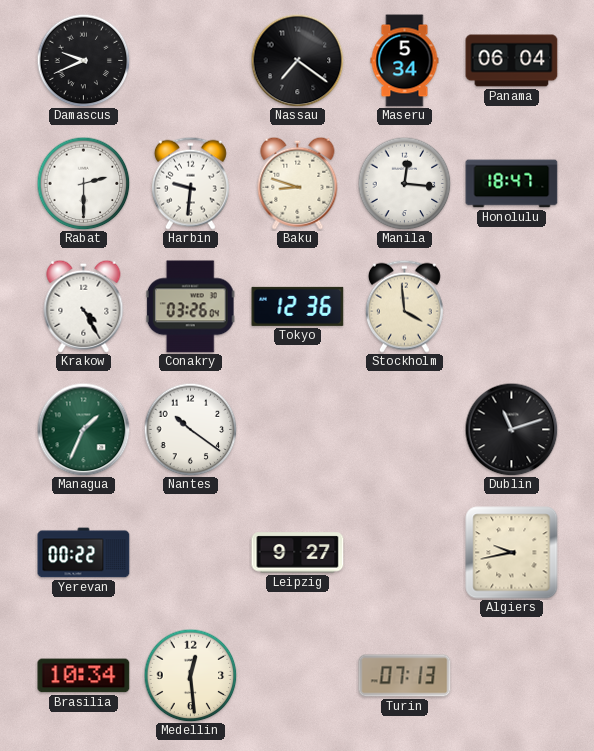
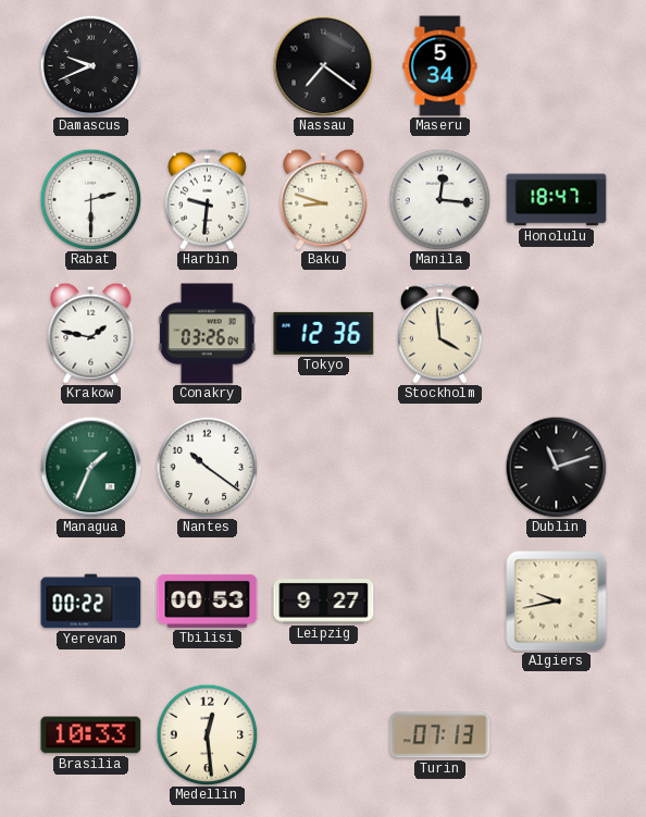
Panama: 06:04 -> none (512, 61)
Krakow: 4:25 -> 1:47 (91, 333)
Tbilisi: none -> 00:53 (208, 601)
Brasilia: 10:34 -> 10:33 (91, 735)
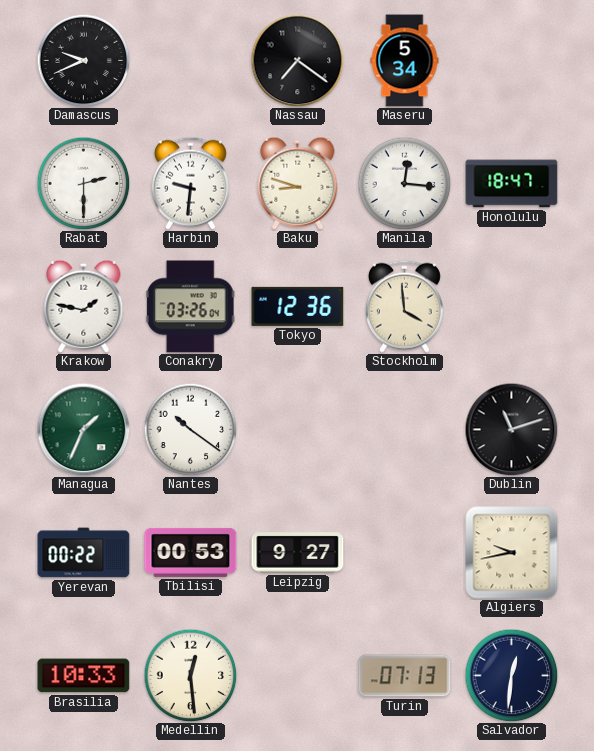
Salvador: none -> 12:31 (511, 675)
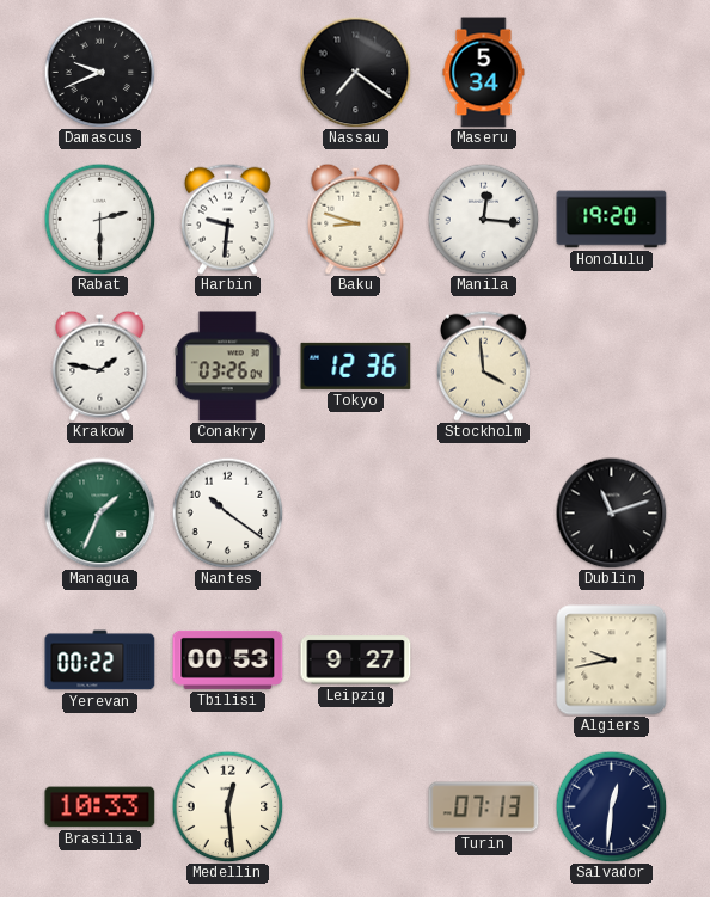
Honolulu: 18:47 -> 19:20 (612, 220)
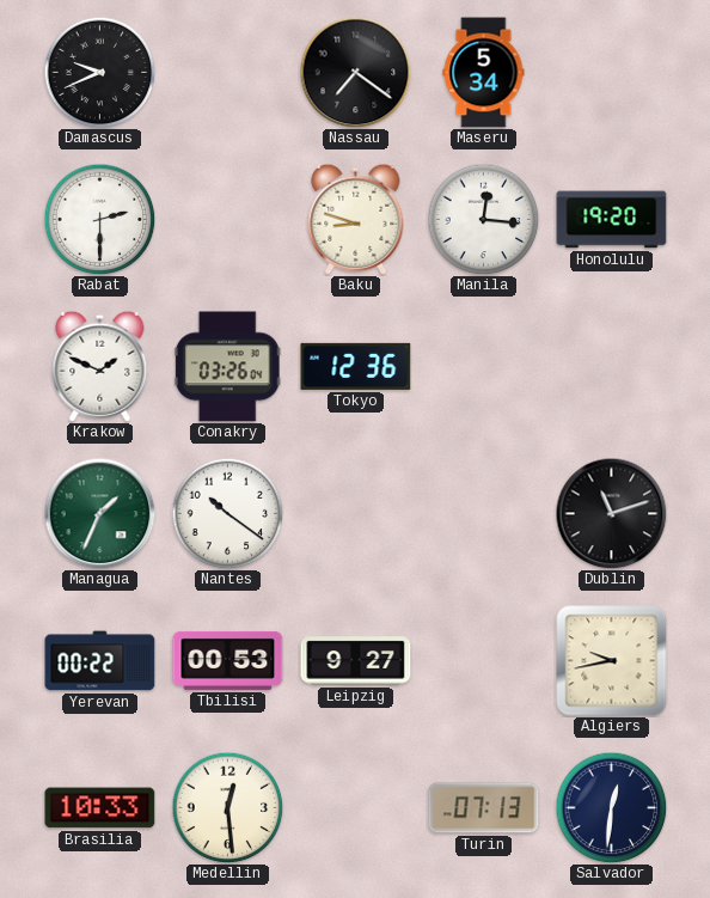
Harbin: 9:31 -> none (227, 219)
Krakow: 1:47 -> 1:49 (100, 366)
Stockholm: 3:59 -> none (483, 365)
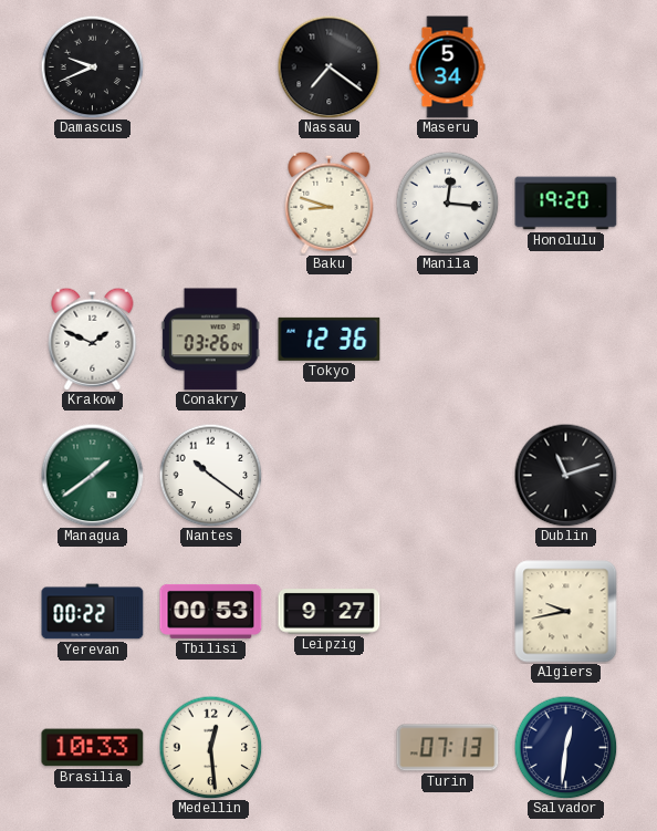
Rabat: 2:30 -> none (99, 219)
Managua: 1:34 -> 1:39 (92, 475)
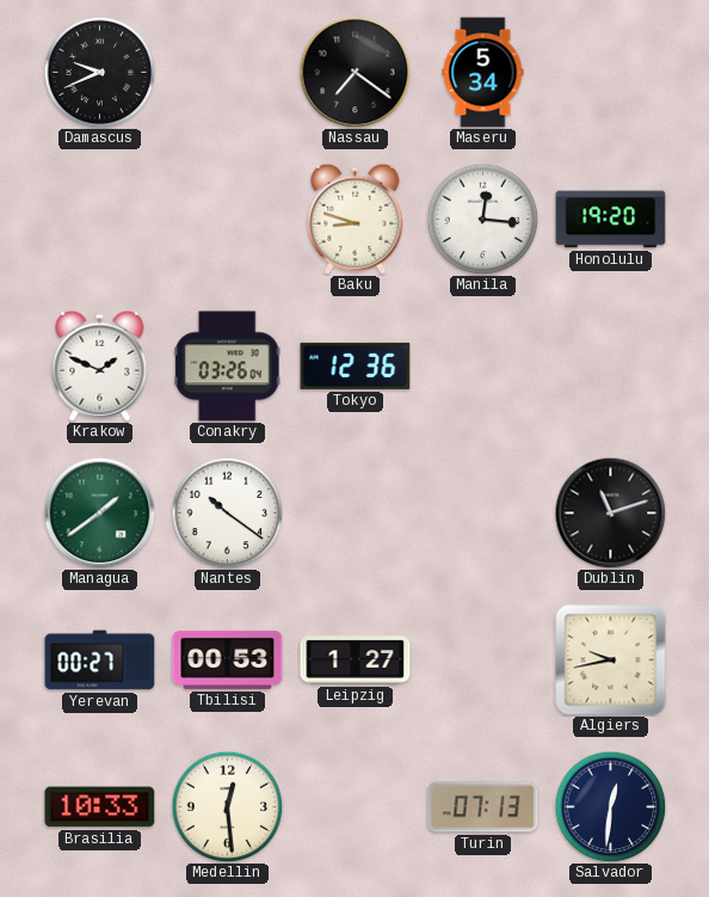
Yerevan: 00:22 -> 00:27 (100, 661)
Leipzig: 9:27 -> 1:27 (356, 661)
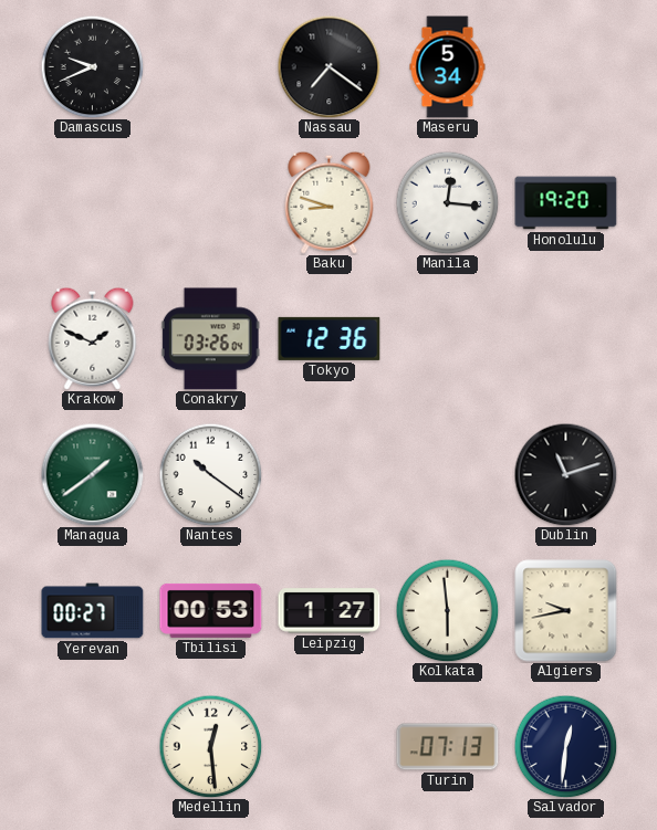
Kolkata: none -> 5:59 (447, 610)
Brasilia: 10:33 -> none (100, 807)
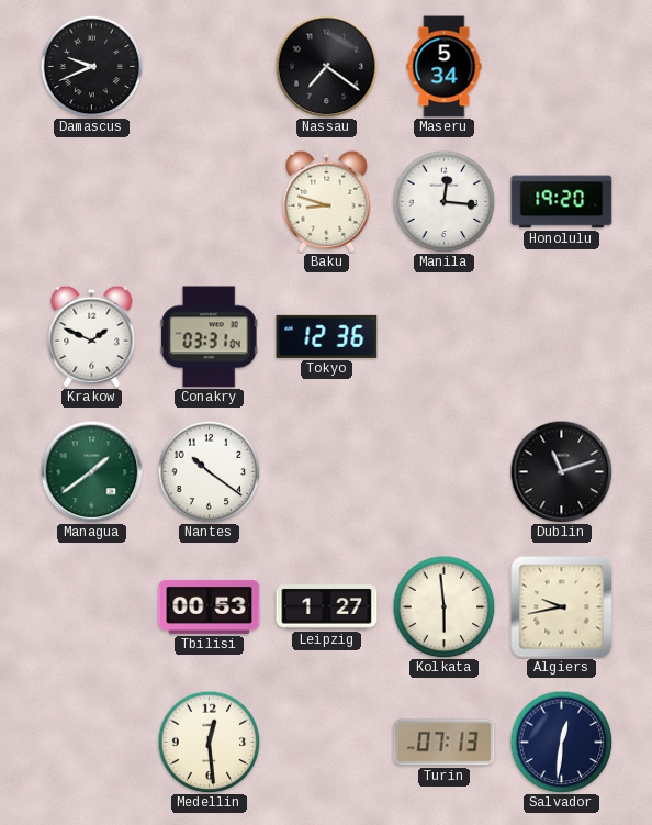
Conakry: 03:26 -> 03:31 (209, 337)
Yerevan: 00:27 -> none (93, 611)
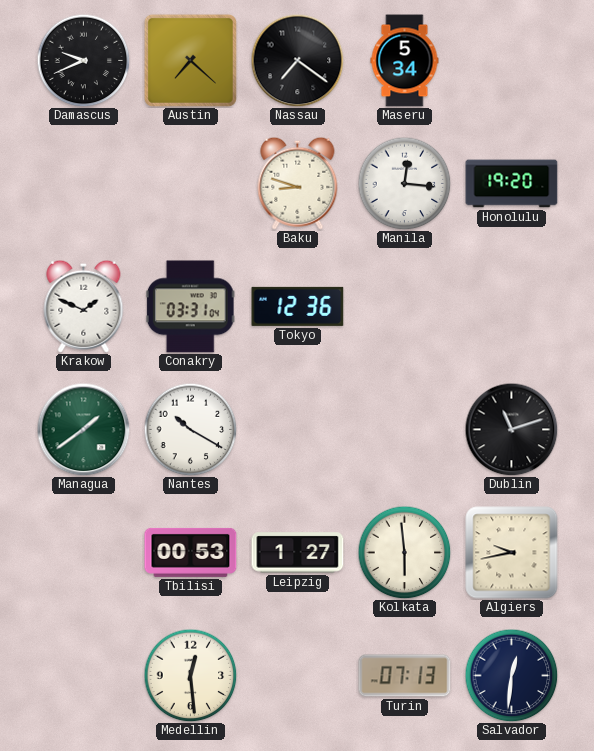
Austin: none -> 7:22 (190, 60)
Nantes: 10:21 -> 10:20 (190, 429)
